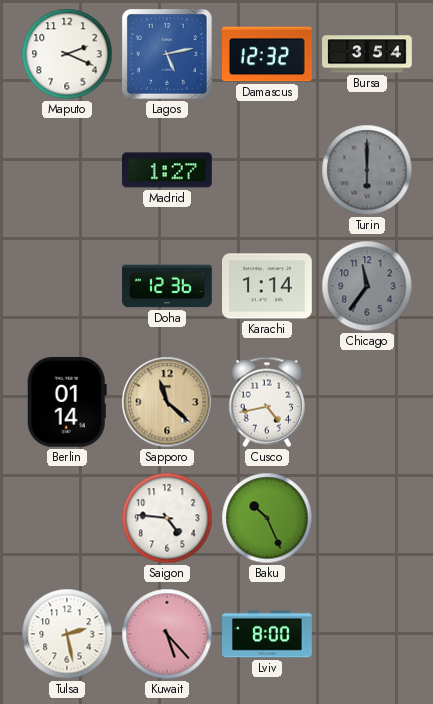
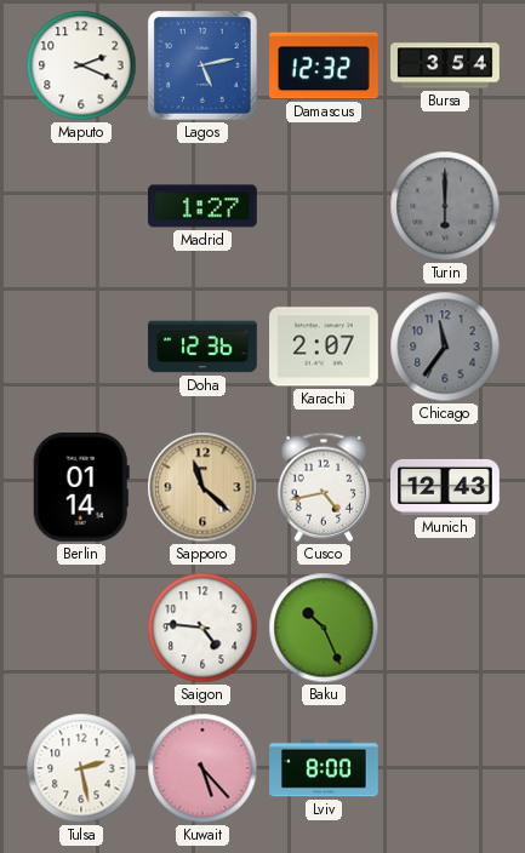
Karachi: 1:14 -> 2:07 (325, 347)
Munich: none -> 12:43 (445, 487)
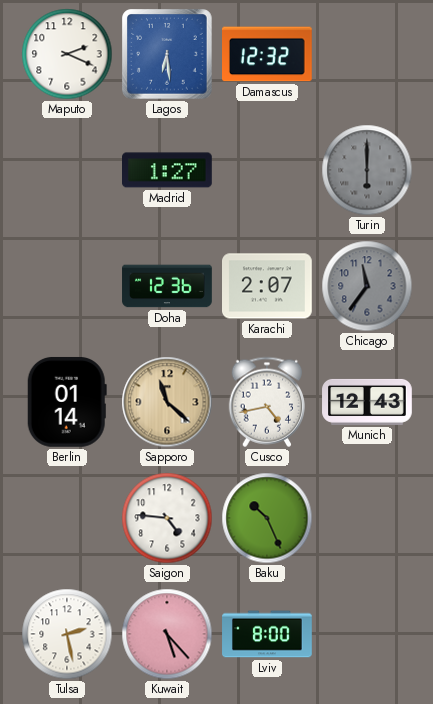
Lagos: 5:13 -> 6:29 (167, 54)
Bursa: 3:54 -> none (445, 65)
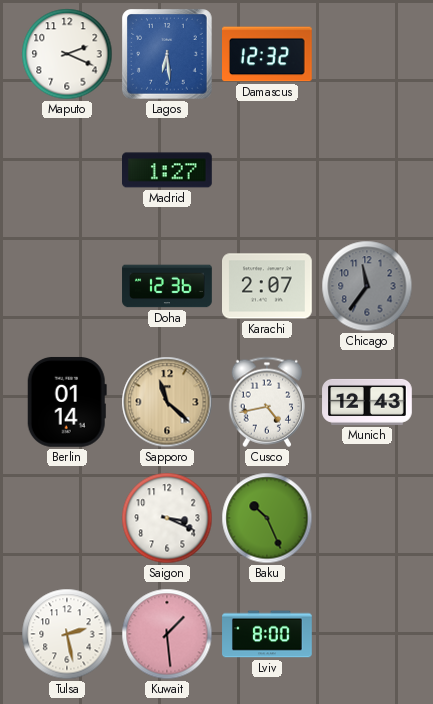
Turin: 6:00 -> none (367, 170)
Saigon: 4:46 -> 3:19 (167, 518)
Kuwait: 5:23 -> 1:29 (167, 634)
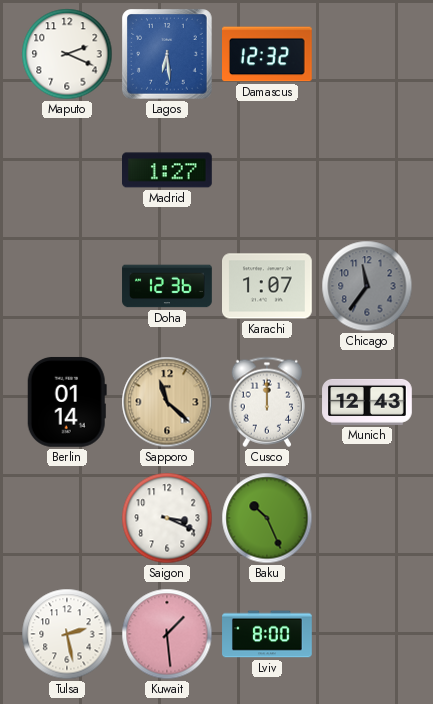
Karachi: 2:07 -> 1:07 (268, 286)
Cusco: 4:43 -> 12:00 (266, 402)
